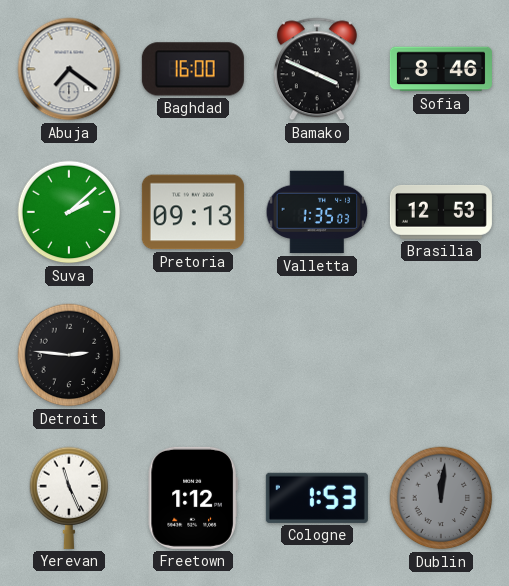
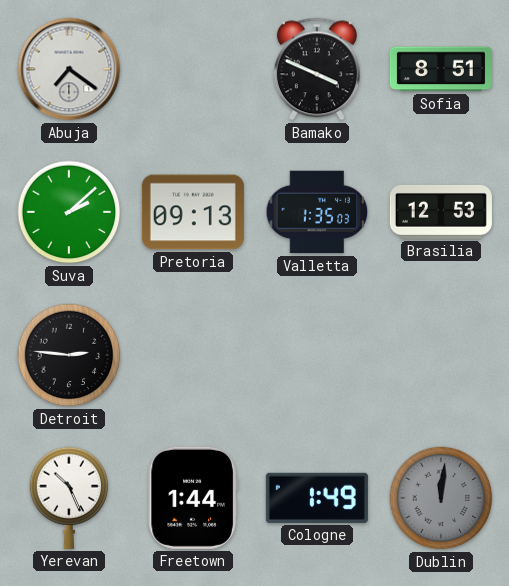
Baghdad: 16:00 -> none (193, 69)
Sofia: 8:46 -> 8:51 (441, 69)
Yerevan: 11:26 -> 10:26 (69, 498)
Freetown: 1:12 -> 1:44 (193, 498)
Cologne: 1:53 -> 1:49 (317, 498)
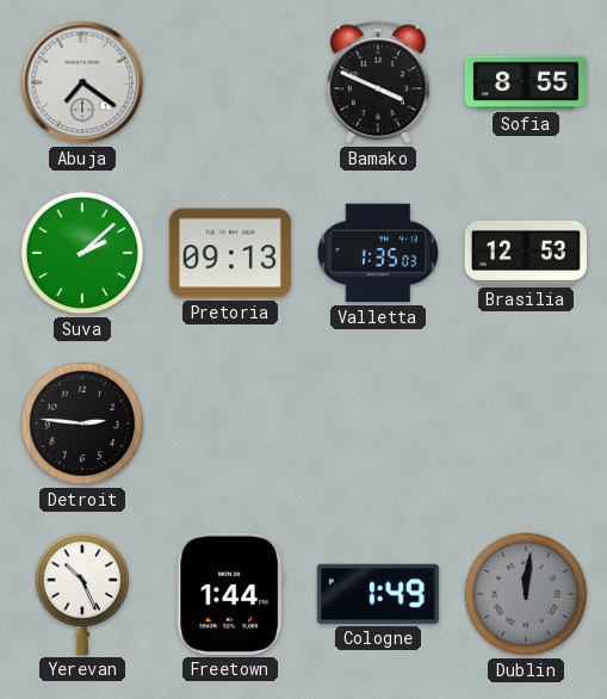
Sofia: 8:51 -> 8:55 (526, 82)
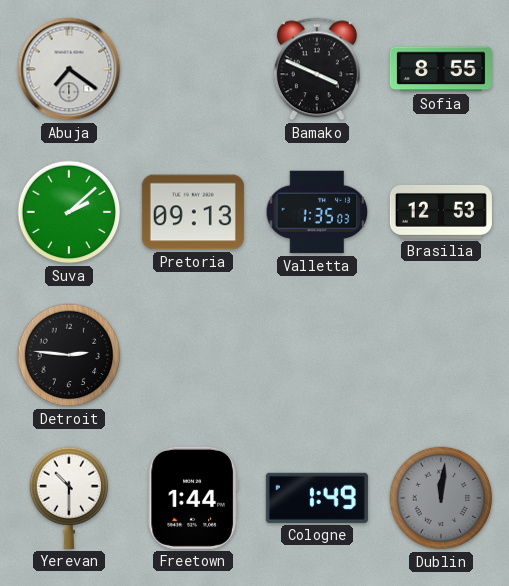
Yerevan: 10:26 -> 10:30 (69, 498)
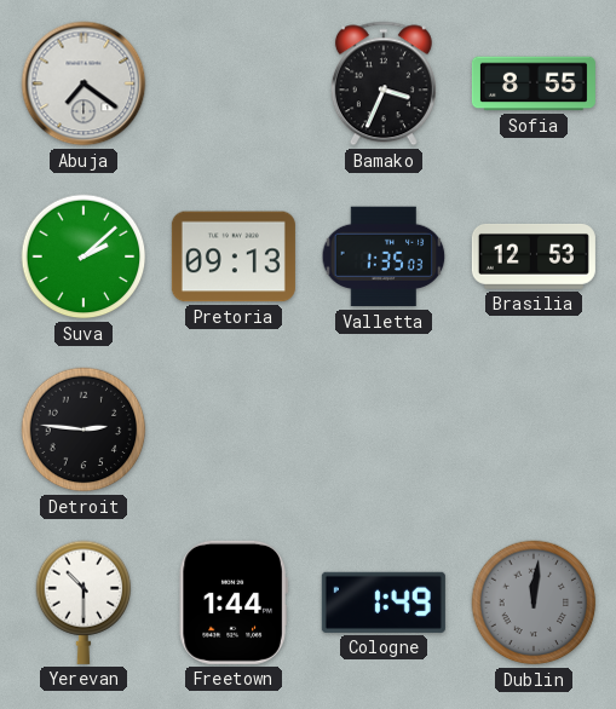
Bamako: 3:49 -> 3:34 (384, 83)
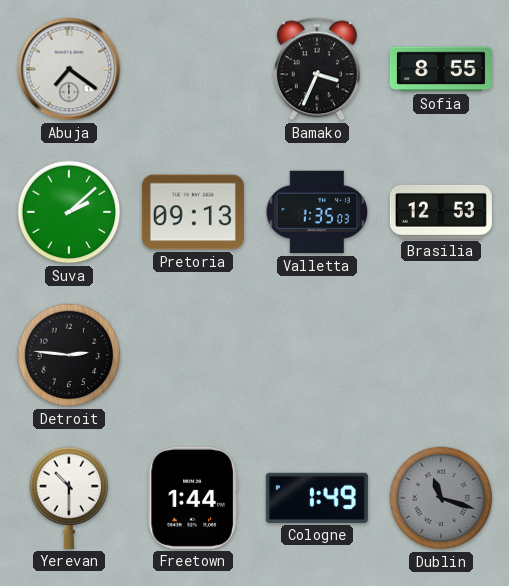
Dublin: 12:01 -> 11:18 (441, 498)
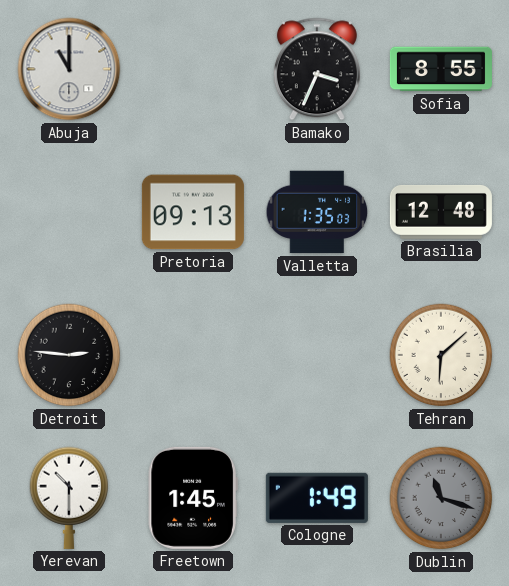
Abuja: 7:21 -> 11:00 (69, 69)
Suva: 2:08 -> none (69, 212)
Brasilia: 12:53 -> 12:48 (441, 212)
Tehran: none -> 6:08 (441, 355)
Freetown: 1:44 -> 1:45 (193, 498)
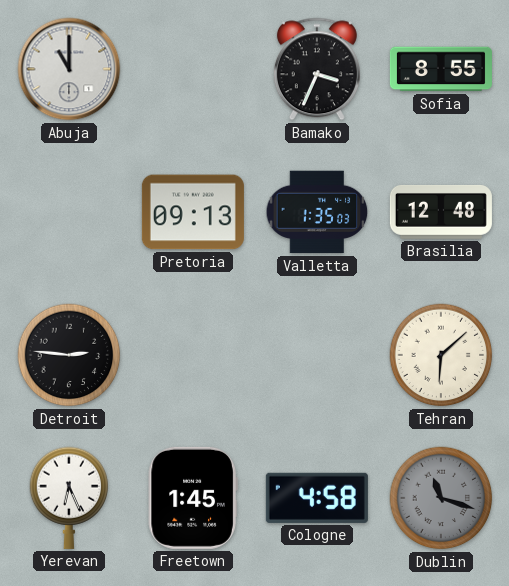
Yerevan: 10:30 -> 6:26 (69, 498)
Cologne: 1:49 -> 4:58 (317, 498)
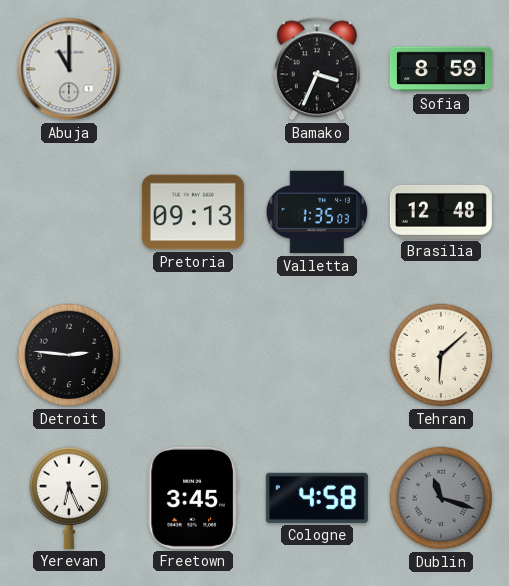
Sofia: 8:55 -> 8:59 (441, 69)
Freetown: 1:45 -> 3:45 (193, 498)
